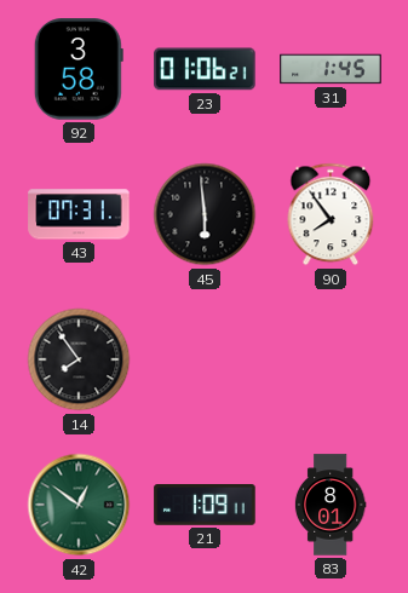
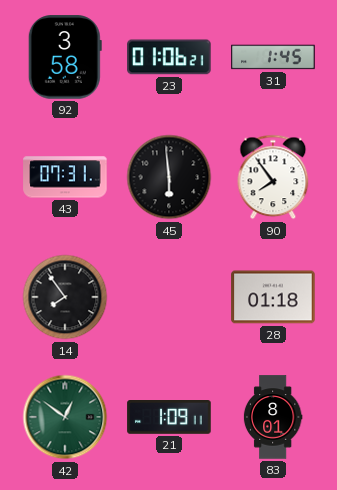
28: none -> 01:18 (273, 297)
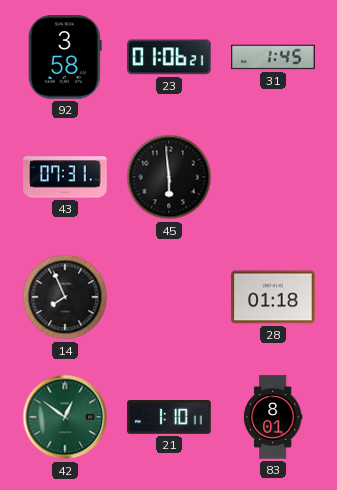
90: 7:54 -> none (273, 177)
14: 7:54 -> 7:56 (65, 297)
21: 1:09 -> 1:10 (169, 417)
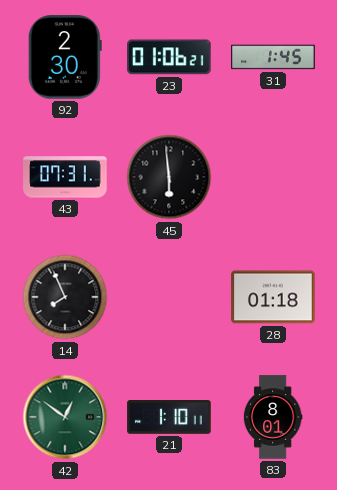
92: 3:58 -> 2:30 (65, 57)
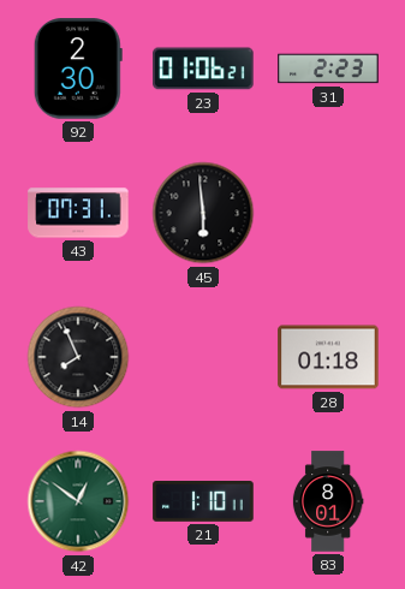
31: 1:45 -> 2:23 (328, 69)
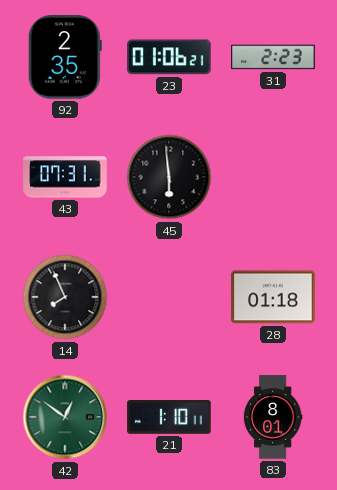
92: 2:30 -> 2:35 (65, 57)
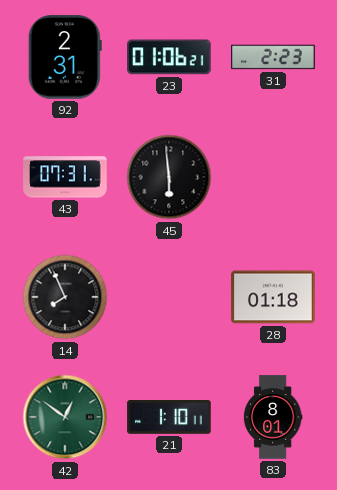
92: 2:35 -> 2:31 (65, 57)
